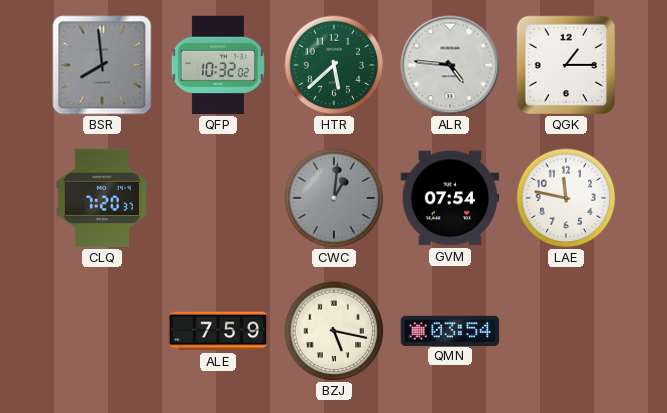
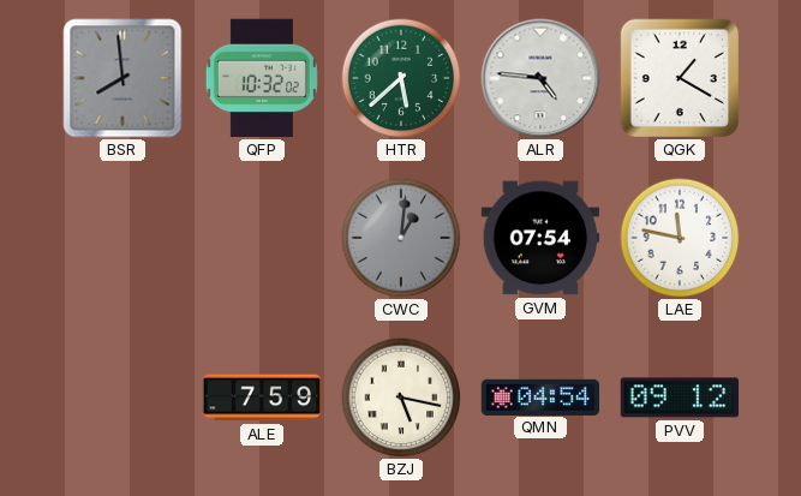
QGK: 1:15 -> 1:20 (680, 78)
CLQ: 7:20 -> none (102, 198)
QMN: 03:54 -> 04:54 (540, 396)
PVV: none -> 09:12 (680, 398)
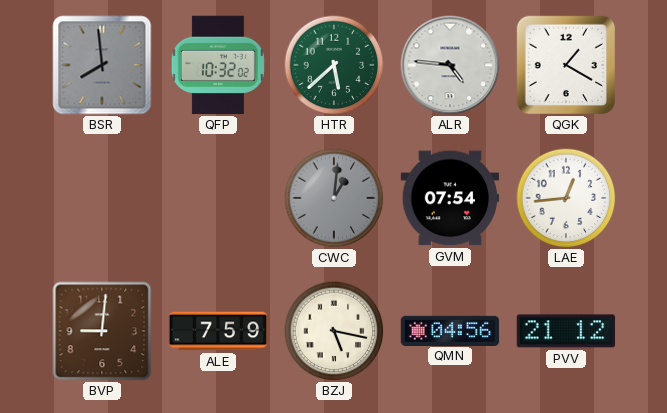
LAE: 11:47 -> 12:44 (566, 198)
BVP: none -> 9:01 (102, 331)
QMN: 04:54 -> 04:56 (450, 330)
PVV: 09:12 -> 21:12 (566, 331)
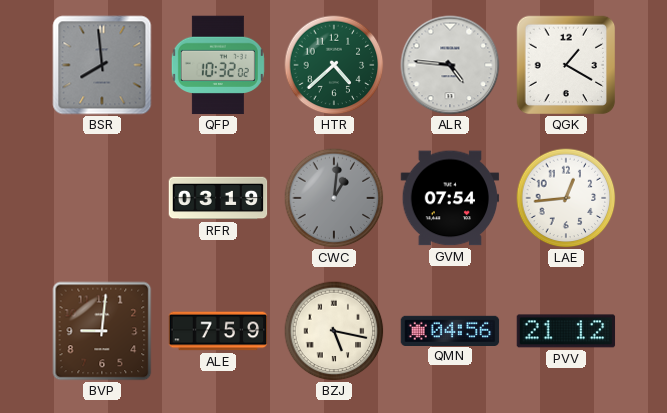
HTR: 5:38 -> 4:38 (334, 65)
RFR: none -> 03:19 (218, 198)
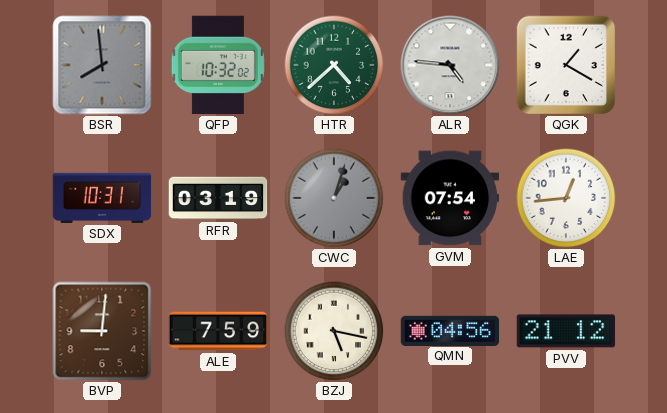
SDX: none -> 10:31 (102, 198)
CWC: 1:01 -> 1:03 (334, 198)
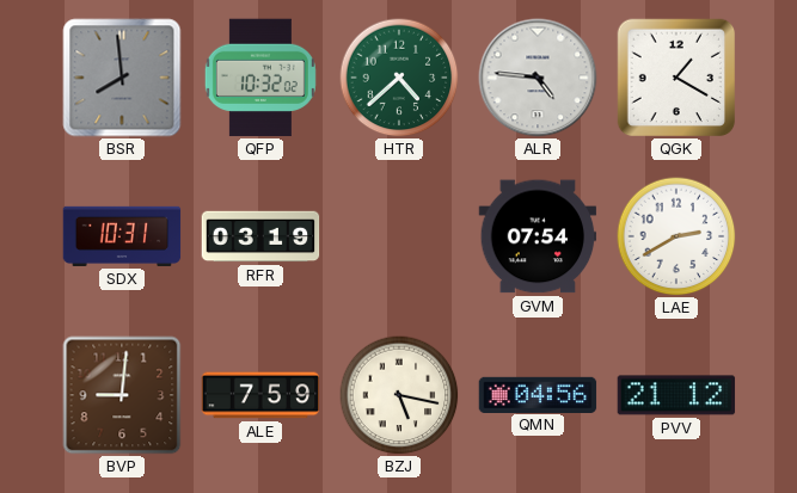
CWC: 1:03 -> none (334, 198)
LAE: 12:44 -> 2:40 (676, 236)
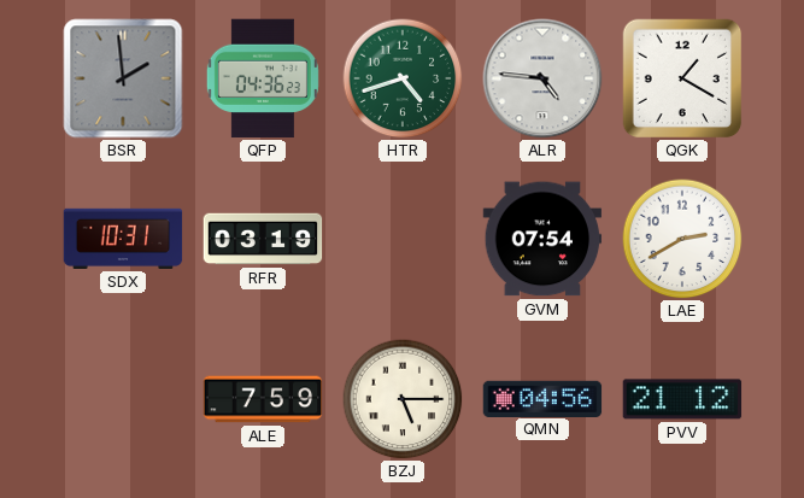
BSR: 7:59 -> 1:59 (123, 78)
QFP: 10:32 -> 04:36 (263, 78)
HTR: 4:38 -> 4:42 (403, 78)
BVP: 9:01 -> none (122, 395)
BZJ: 5:17 -> 5:15 (403, 399)
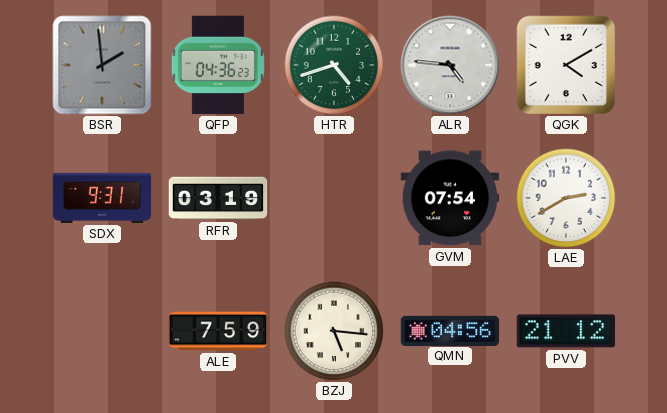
QGK: 1:20 -> 4:10 (566, 65)
SDX: 10:31 -> 9:31 (102, 198)
BZJ: 5:15 -> 5:16 (334, 331)
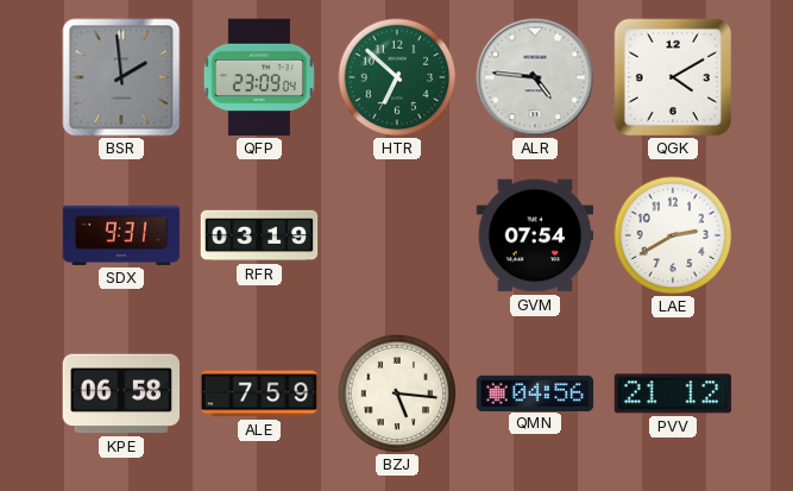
QFP: 04:36 -> 23:09 (259, 77)
HTR: 4:42 -> 6:52 (397, 77)
KPE: none -> 06:58 (121, 394)
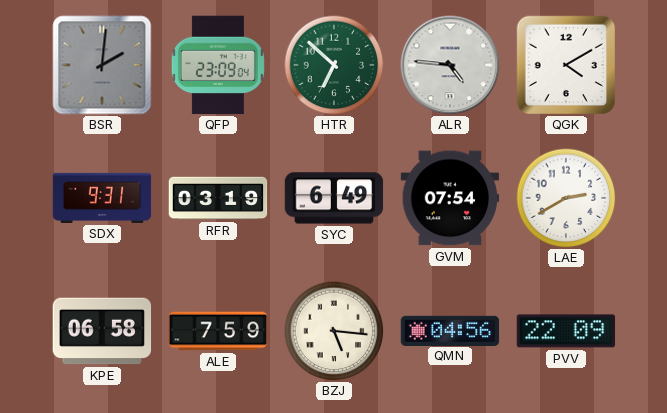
BSR: 1:59 -> 2:01 (102, 65)
SYC: none -> 6:49 (334, 198)
PVV: 21:12 -> 22:09 (566, 331)
